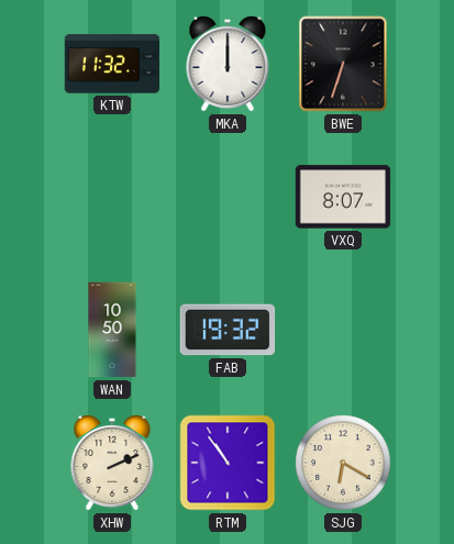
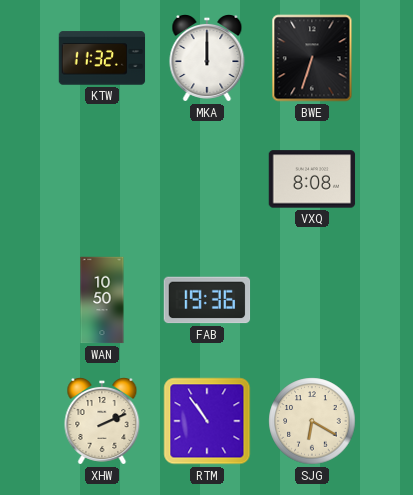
VXQ: 8:07 -> 8:08 (312, 179)
FAB: 19:32 -> 19:36 (207, 300)
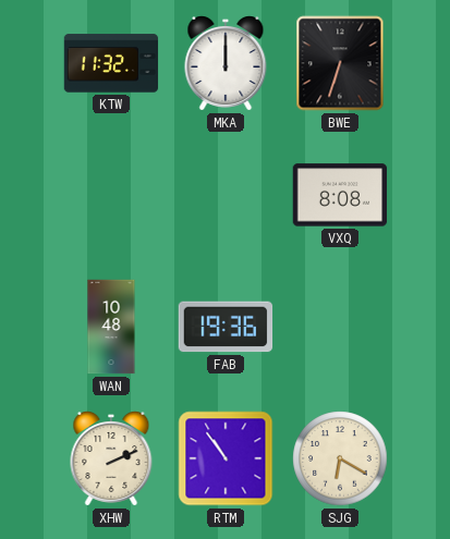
WAN: 10:50 -> 10:48 (111, 327)
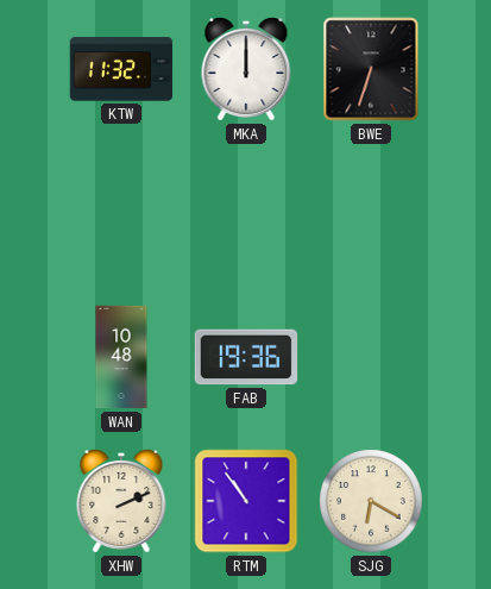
VXQ: 8:08 -> none (340, 195)
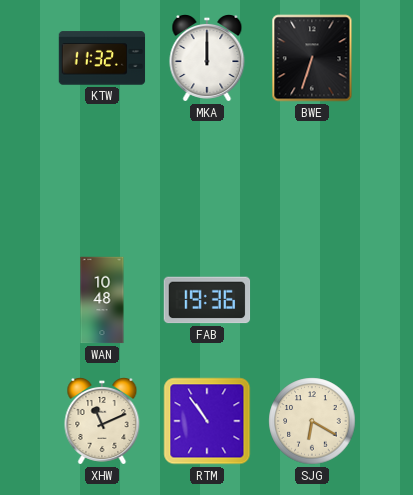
XHW: 2:11 -> 11:11 (102, 422)
